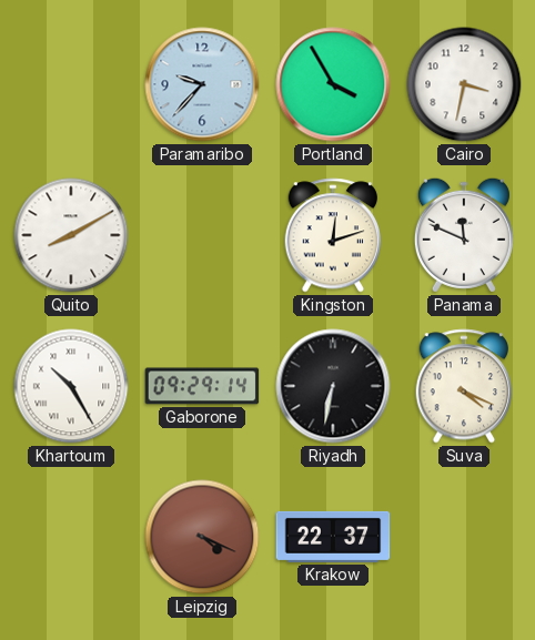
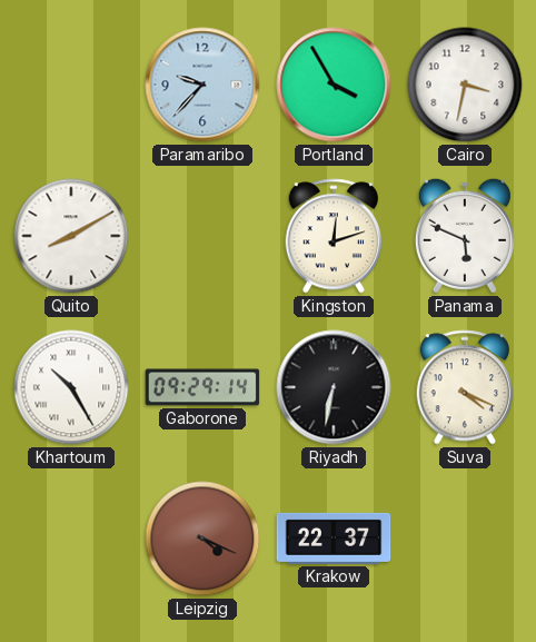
Panama: 11:49 -> 5:49 (465, 236)
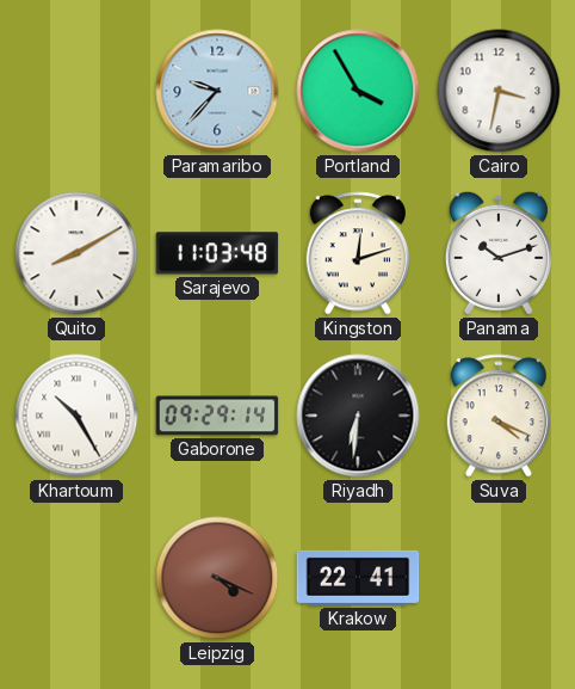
Sarajevo: none -> 11:03 (217, 253)
Panama: 5:49 -> 10:12 (499, 253)
Riyadh: 6:32 -> 6:31 (358, 416)
Krakow: 22:37 -> 22:41 (358, 578)
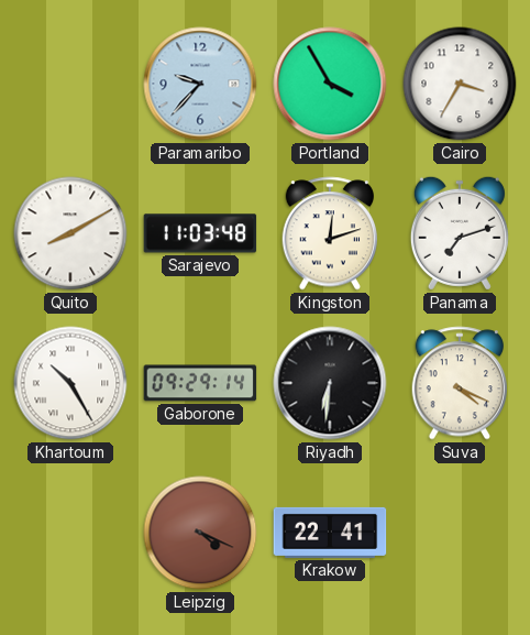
Cairo: 3:32 -> 3:35 (460, 84)
Panama: 10:12 -> 7:12 (460, 233)
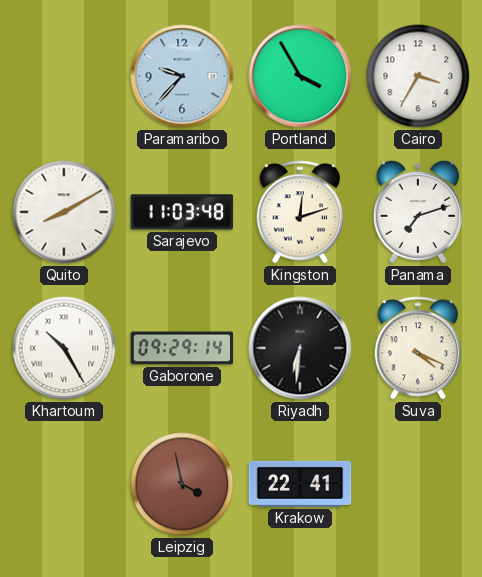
Leipzig: 4:19 -> 3:58 (182, 484)
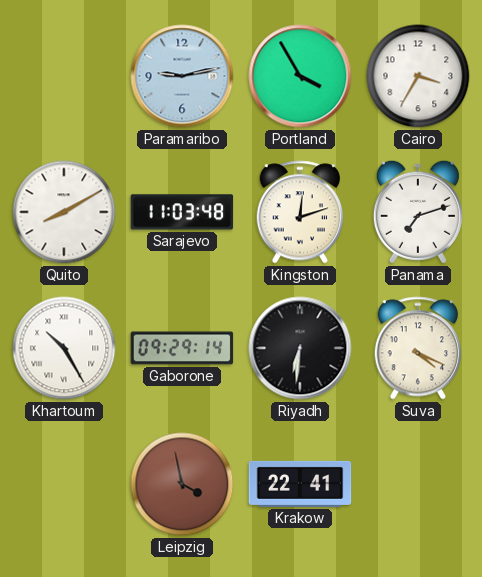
Paramaribo: 9:37 -> 9:13 (182, 76)
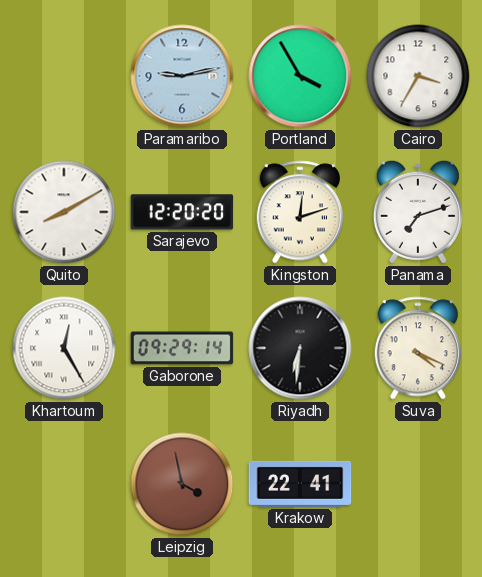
Sarajevo: 11:03 -> 12:20 (182, 212)
Khartoum: 10:25 -> 12:25 (64, 348)
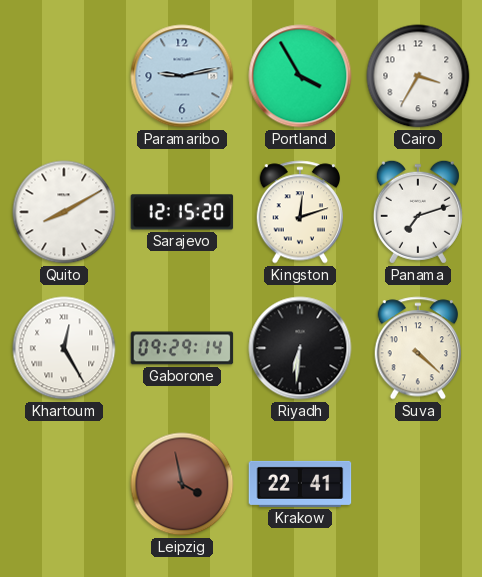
Sarajevo: 12:20 -> 12:15 (182, 212)
Suva: 4:19 -> 4:22 (417, 348)
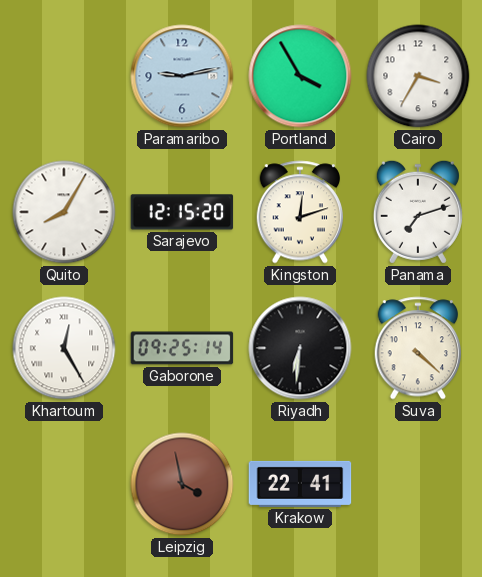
Quito: 8:10 -> 8:05 (64, 212)
Gaborone: 09:29 -> 09:25 (182, 348)
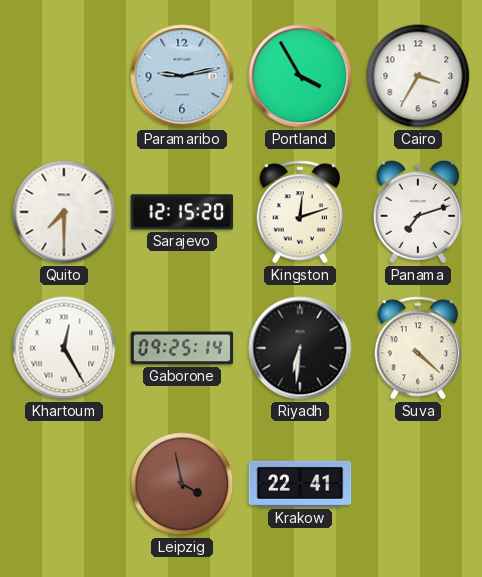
Quito: 8:05 -> 7:30 (64, 212)
